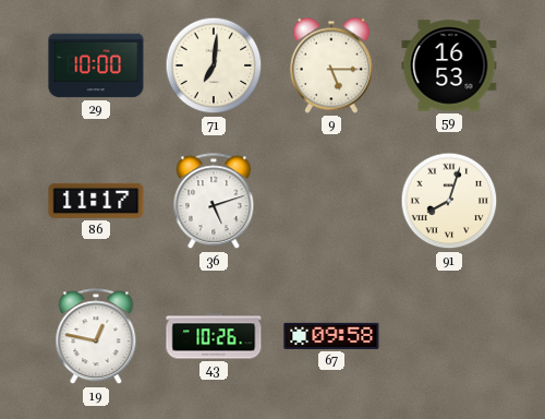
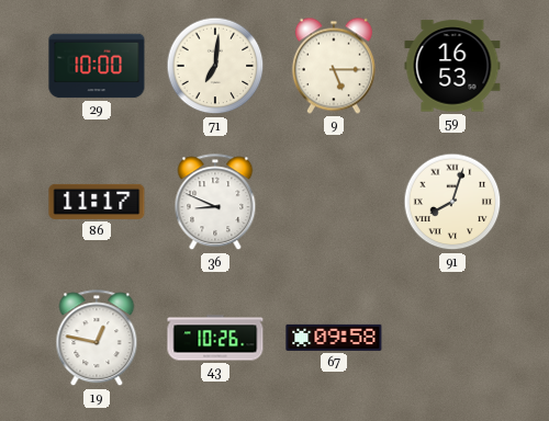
36: 5:12 -> 8:49 (215, 203)
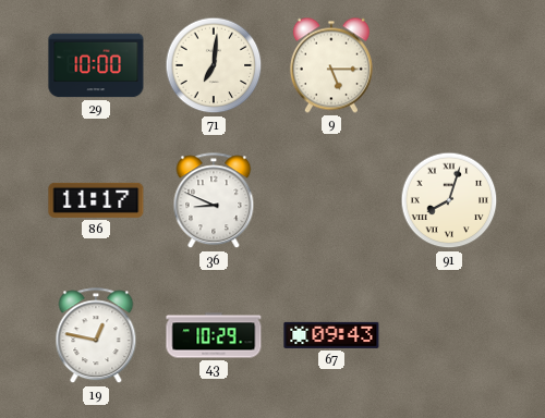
59: 16:53 -> none (452, 66)
43: 10:26 -> 10:29 (214, 335)
67: 09:58 -> 09:43 (331, 335)
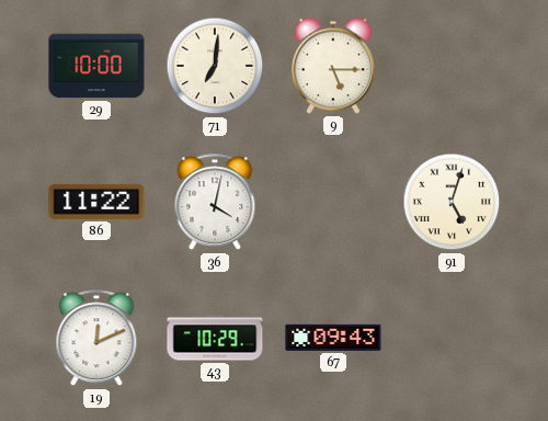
86: 11:17 -> 11:22 (96, 202)
36: 8:49 -> 4:02 (215, 203)
91: 8:03 -> 5:03 (452, 202)
19: 12:47 -> 12:11 (96, 339)
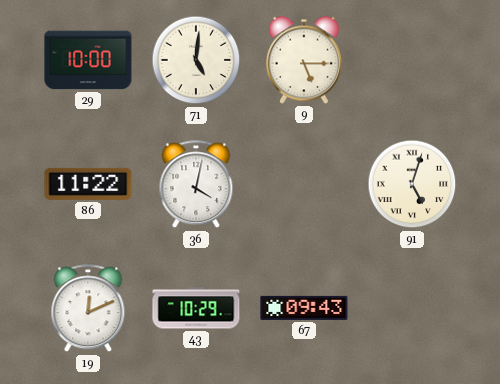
71: 7:01 -> 5:01 (196, 60)
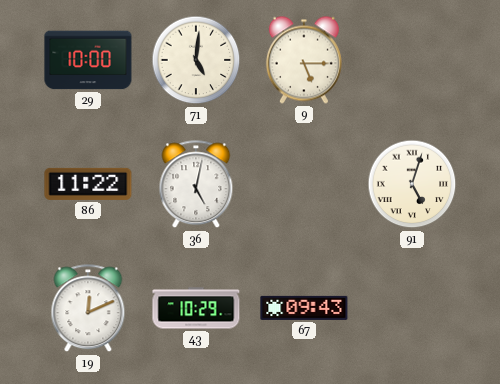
36: 4:02 -> 5:02 (196, 185)
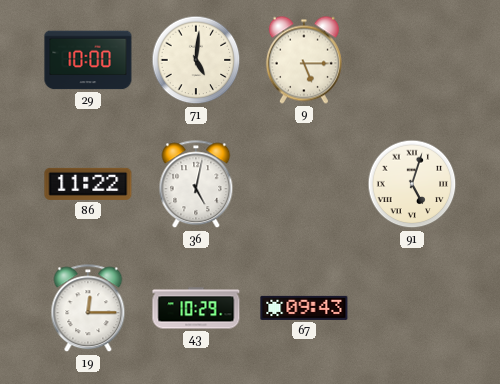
19: 12:11 -> 12:15 (88, 309)
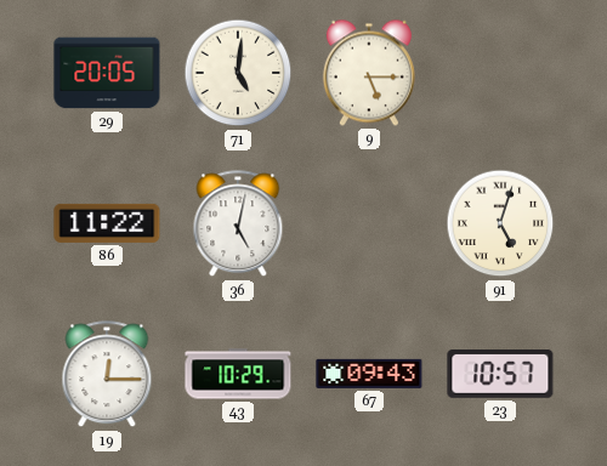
29: 10:00 -> 20:05 (107, 73)
23: none -> 10:57 (500, 375)
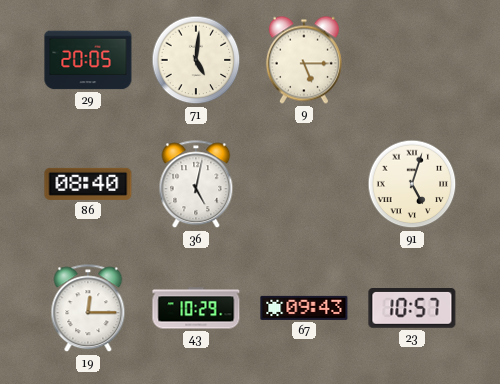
86: 11:22 -> 08:40 (88, 184)
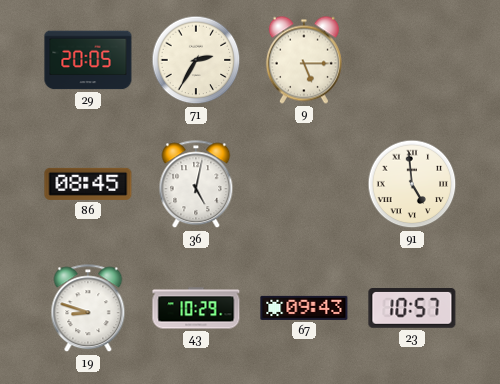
71: 5:01 -> 2:35 (196, 60)
86: 08:40 -> 08:45 (88, 184)
91: 5:03 -> 4:59 (412, 184)
19: 12:15 -> 8:48 (88, 309)
